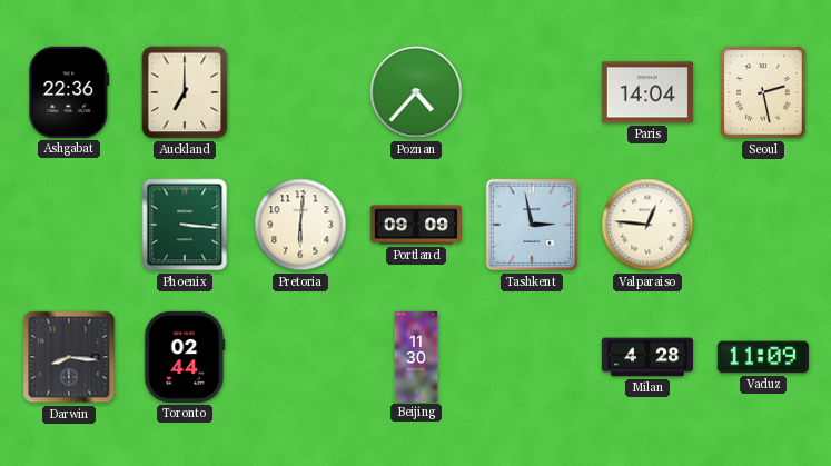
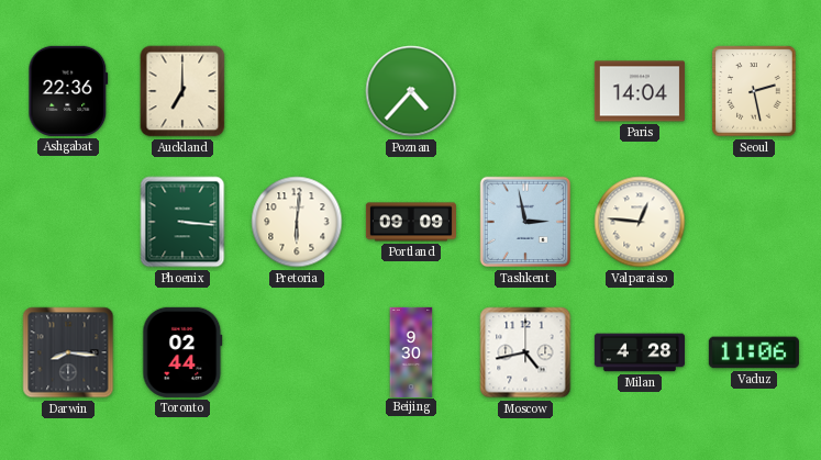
Beijing: 11:30 -> 9:30 (411, 351)
Moscow: none -> 4:43 (525, 352)
Vaduz: 11:09 -> 11:06 (754, 352)
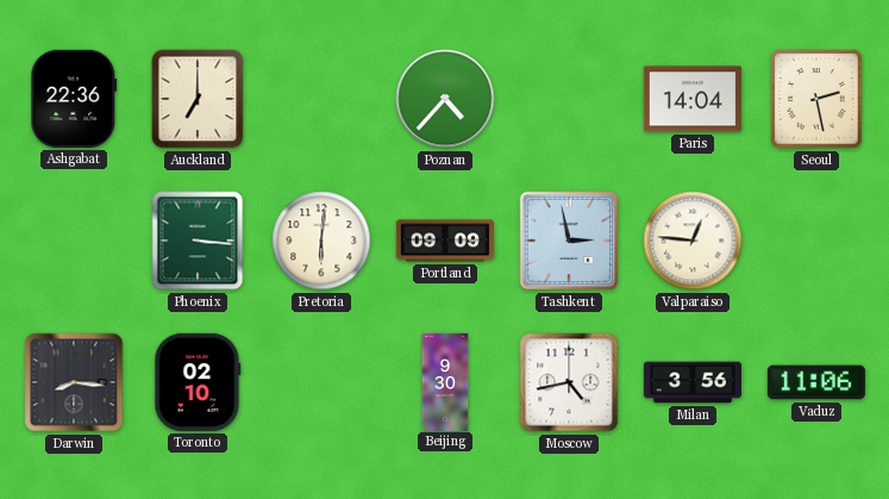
Toronto: 02:44 -> 02:10 (198, 382)
Milan: 4:28 -> 3:56 (693, 382)
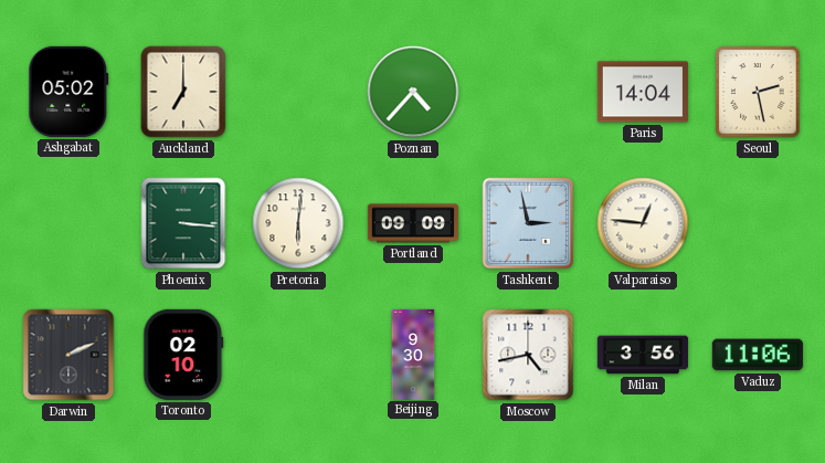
Ashgabat: 22:36 -> 05:02 (68, 92)
Darwin: 8:16 -> 2:11 (68, 355)
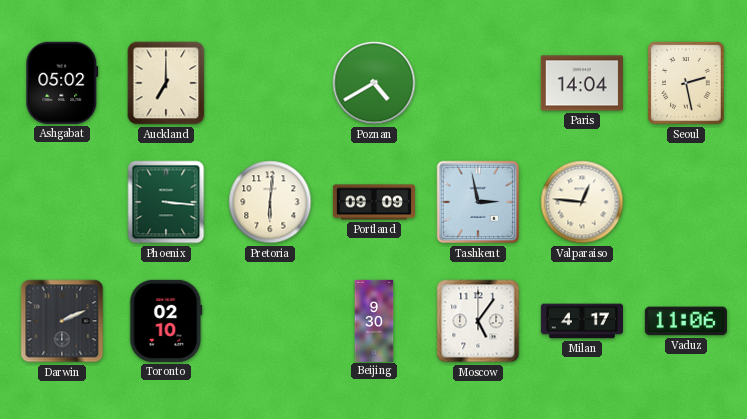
Poznan: 4:37 -> 4:40 (374, 83)
Moscow: 4:43 -> 5:06 (478, 321)
Milan: 3:56 -> 4:17 (582, 321)
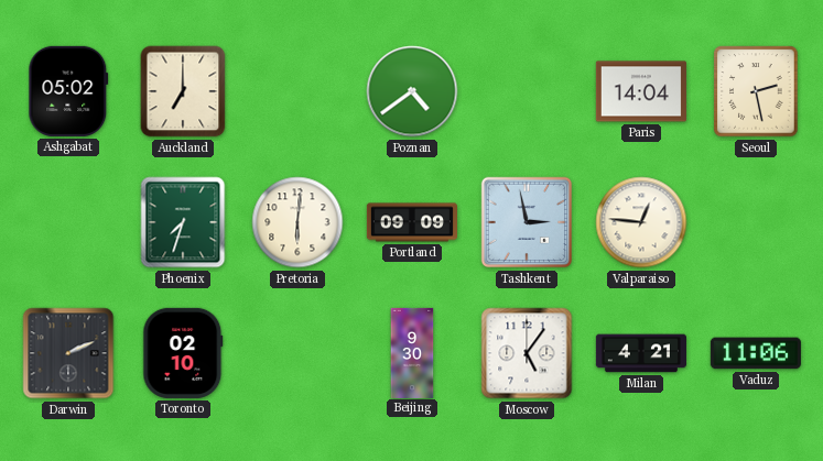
Poznan: 4:40 -> 4:39 (412, 91)
Phoenix: 3:16 -> 7:33 (183, 222)
Milan: 4:17 -> 4:21 (641, 353)
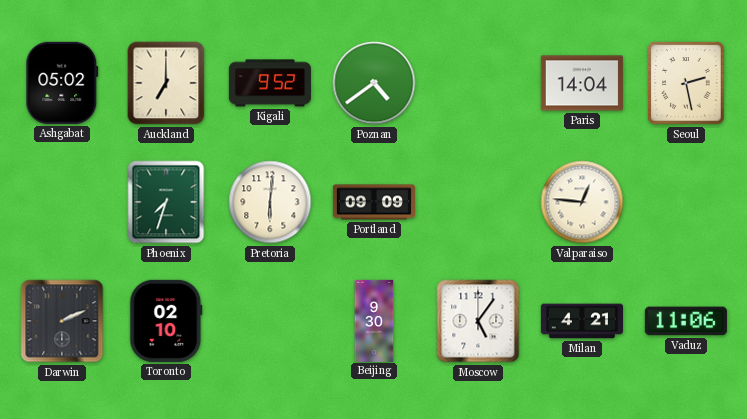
Kigali: none -> 9:52 (270, 83)
Tashkent: 2:58 -> none (527, 222)
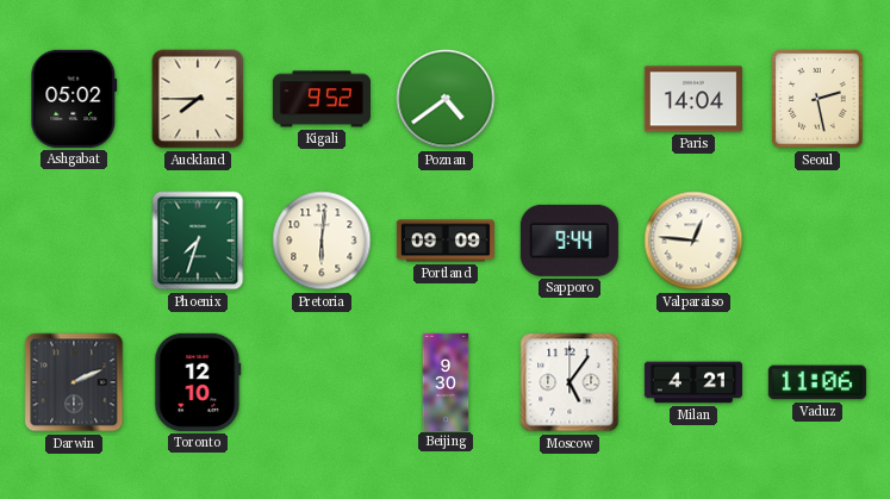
Auckland: 7:00 -> 7:45 (198, 99)
Sapporo: none -> 9:44 (570, 241)
Toronto: 02:10 -> 12:10 (198, 382)
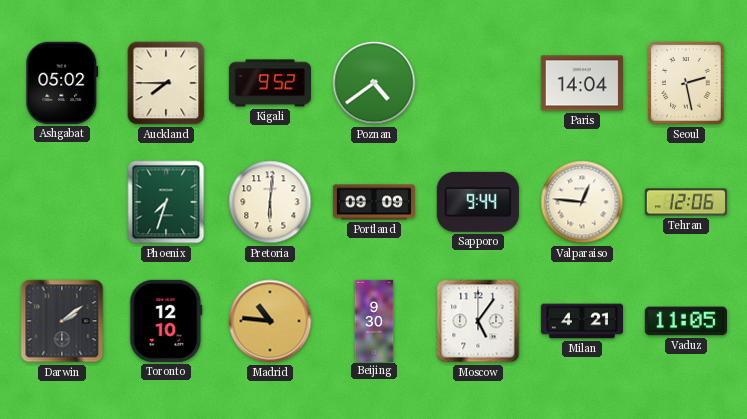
Tehran: none -> 12:06 (686, 202)
Darwin: 2:11 -> 2:09 (62, 321)
Madrid: none -> 10:46 (270, 321)
Vaduz: 11:06 -> 11:05 (686, 321)
